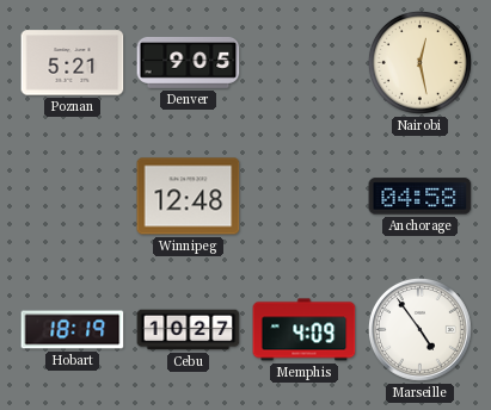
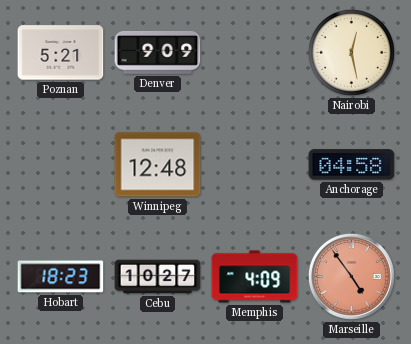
Denver: 9:05 -> 9:09 (158, 52)
Hobart: 18:19 -> 18:23 (61, 277)
Marseille dial: white -> salmon (352, 277)
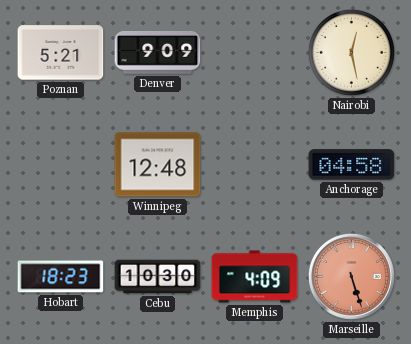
Cebu: 10:27 -> 10:30 (158, 277)
Marseille: 4:54 -> 5:27 (352, 277)
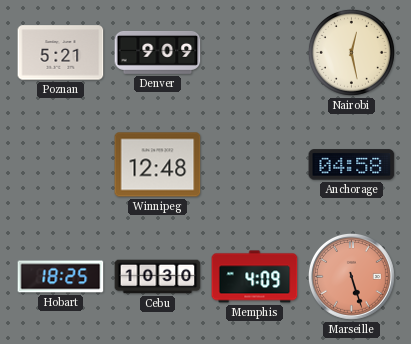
Hobart: 18:23 -> 18:25 (61, 277)
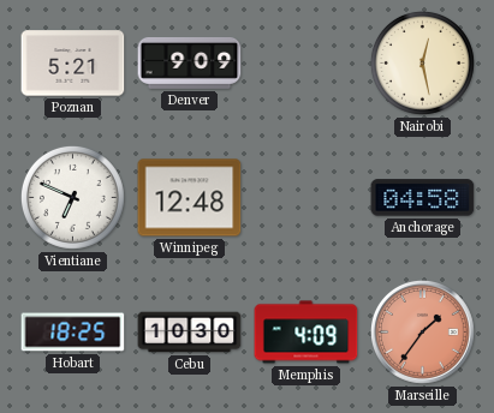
Vientiane: none -> 6:49 (72, 197)
Marseille: 5:27 -> 1:36 (423, 333)
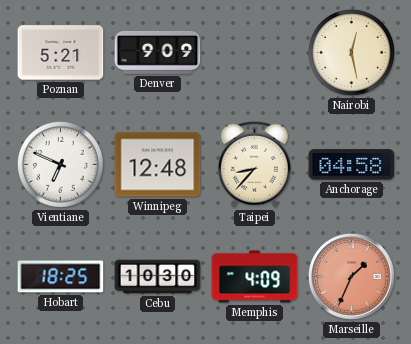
Taipei: none -> 8:37 (254, 164)
Marseille: 1:36 -> 1:34 (352, 277)
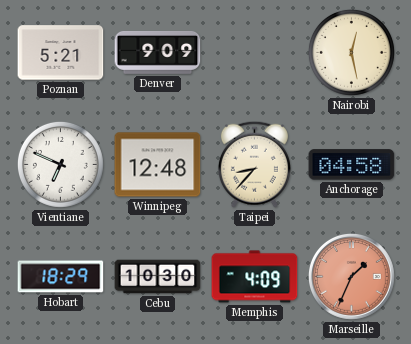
Hobart: 18:25 -> 18:29 (61, 277)
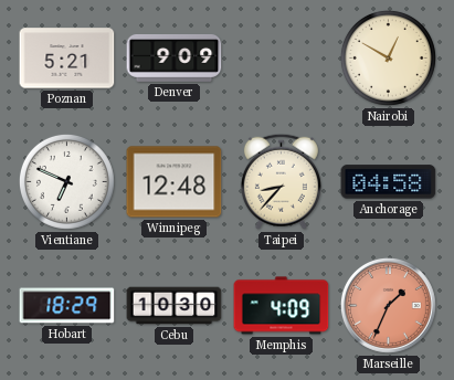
Nairobi: 12:28 -> 12:50 (388, 57)
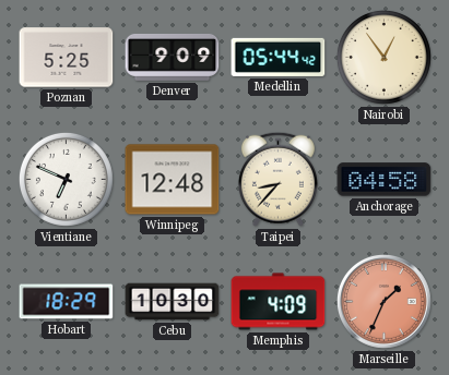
Poznan: 5:21 -> 5:25 (67, 58)
Medellin: none -> 05:44 (279, 57)
Nairobi: 12:50 -> 12:54 (383, 57)
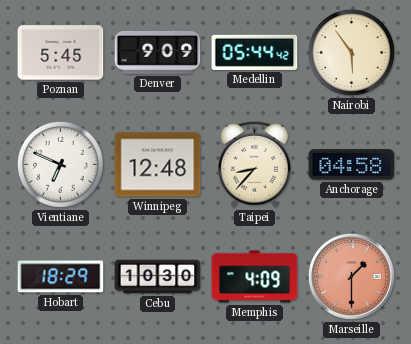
Poznan: 5:25 -> 5:45 (61, 53)
Nairobi: 12:54 -> 5:54 (351, 52)
Marseille: 1:34 -> 1:30 (352, 277)
